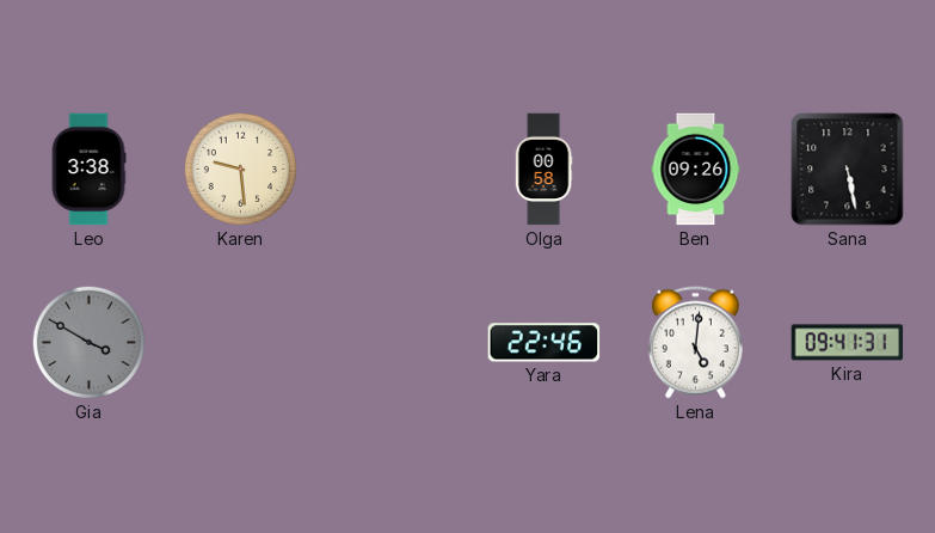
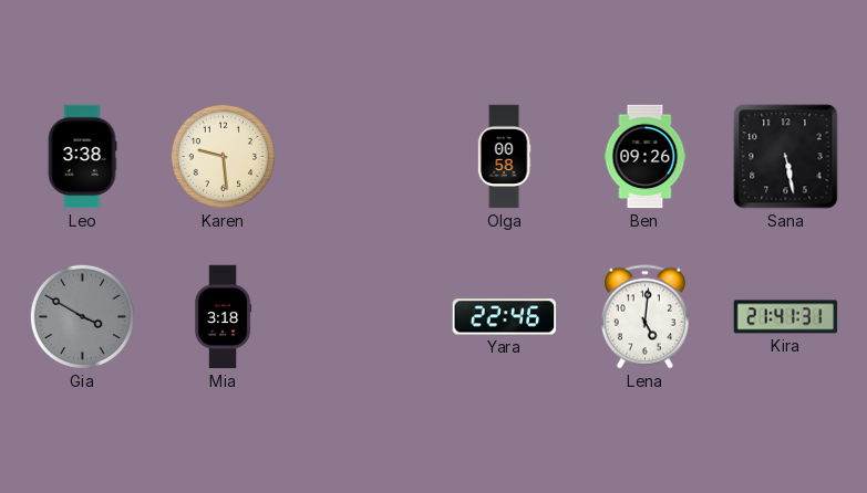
Mia: none -> 3:18 (224, 317)
Kira: 09:41 -> 21:41 (786, 317)
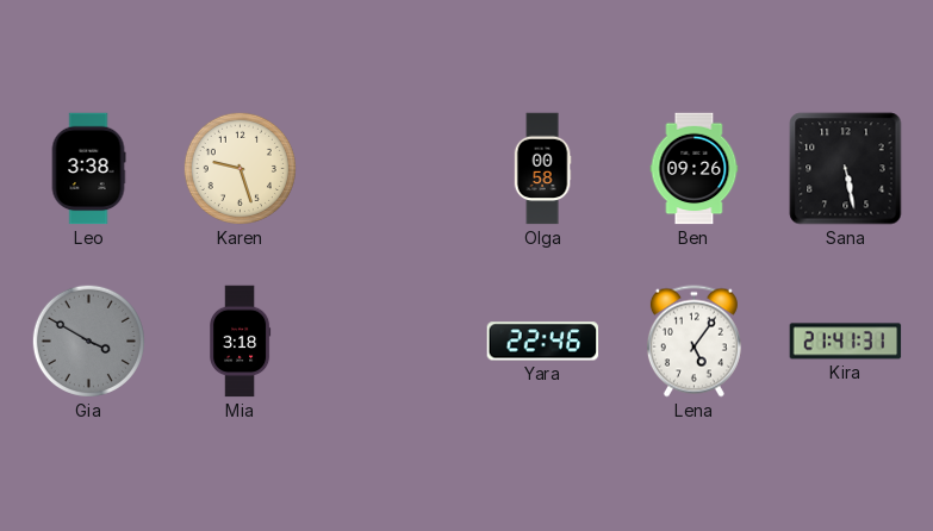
Karen: 9:29 -> 9:27 (240, 168)
Lena: 5:01 -> 5:06 (693, 342)
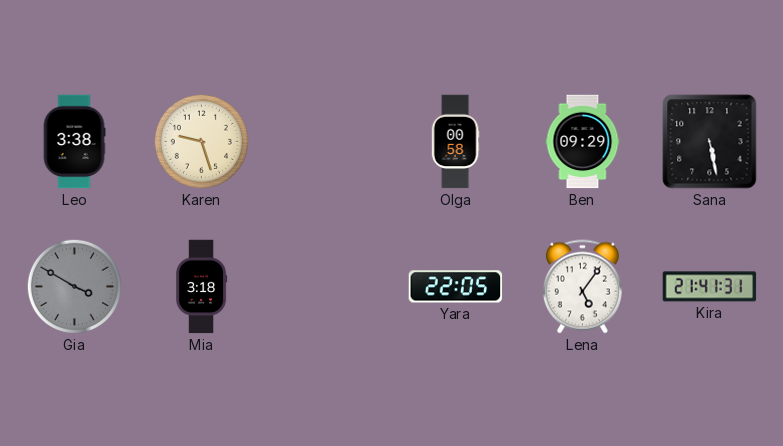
Ben: 09:26 -> 09:29 (583, 142)
Yara: 22:46 -> 22:05 (456, 287)
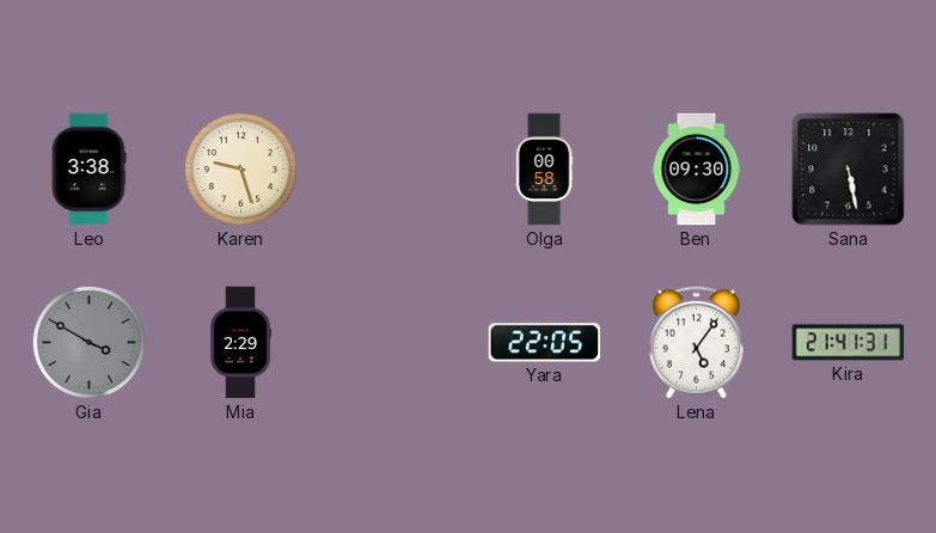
Ben: 09:29 -> 09:30 (697, 170)
Mia: 3:18 -> 2:29 (241, 343)
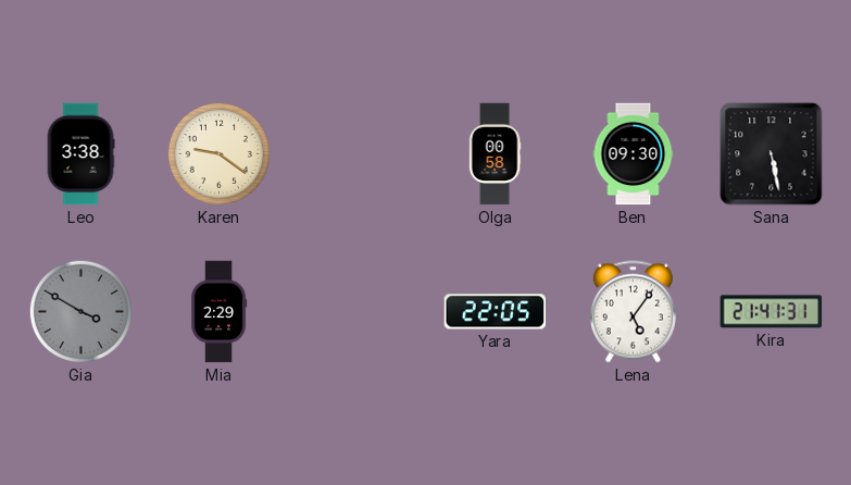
Karen: 9:27 -> 9:21 (218, 153)
